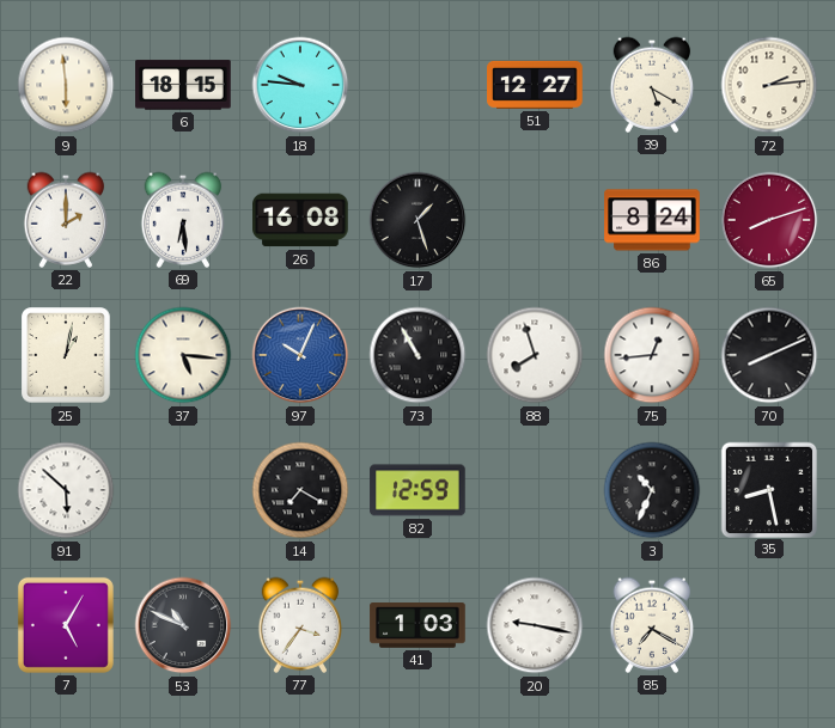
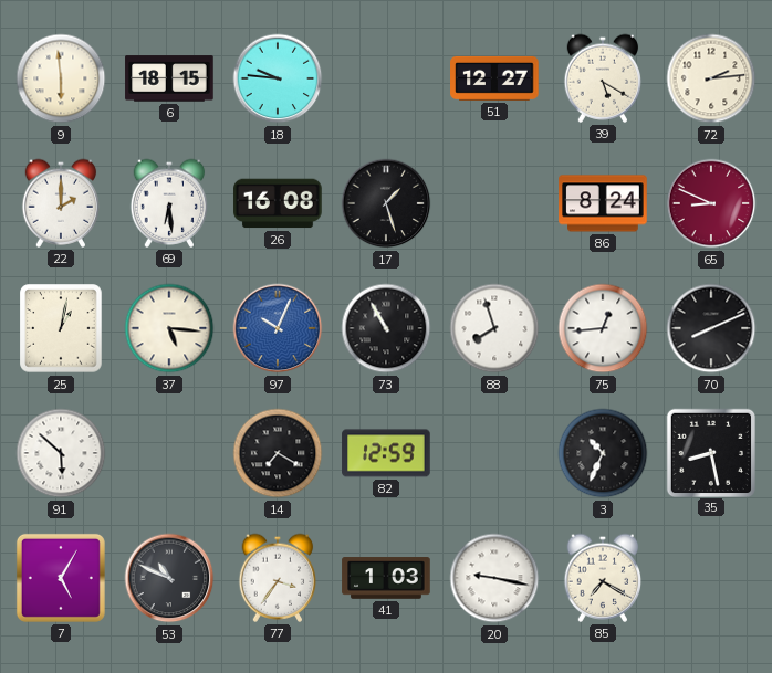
65: 8:12 -> 8:49 (711, 203)
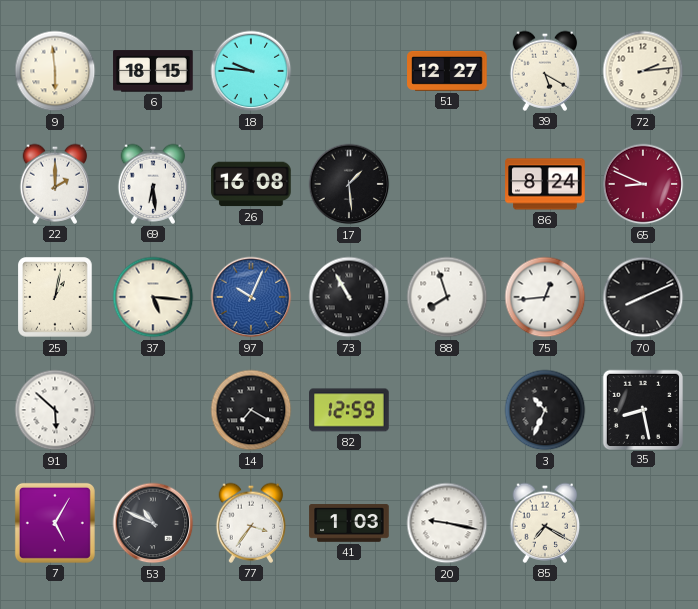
17: 1:27 -> 1:29 (349, 184)
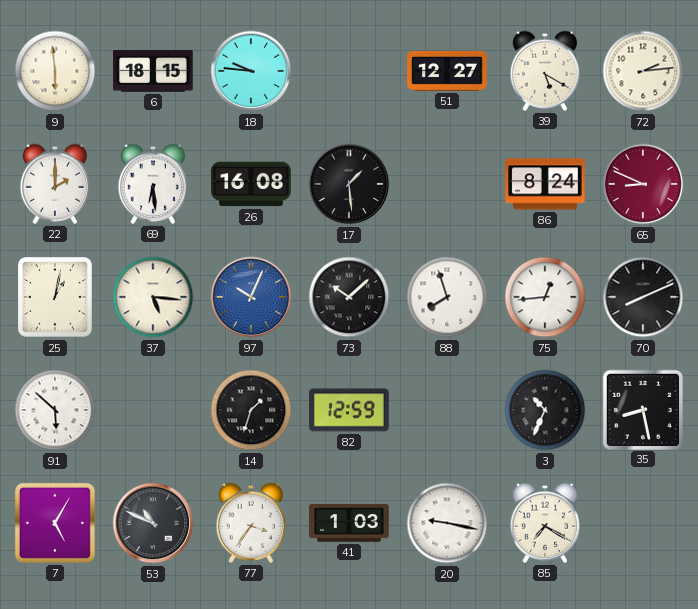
73: 10:55 -> 10:08 (349, 297)
14: 7:20 -> 1:33 (251, 410)
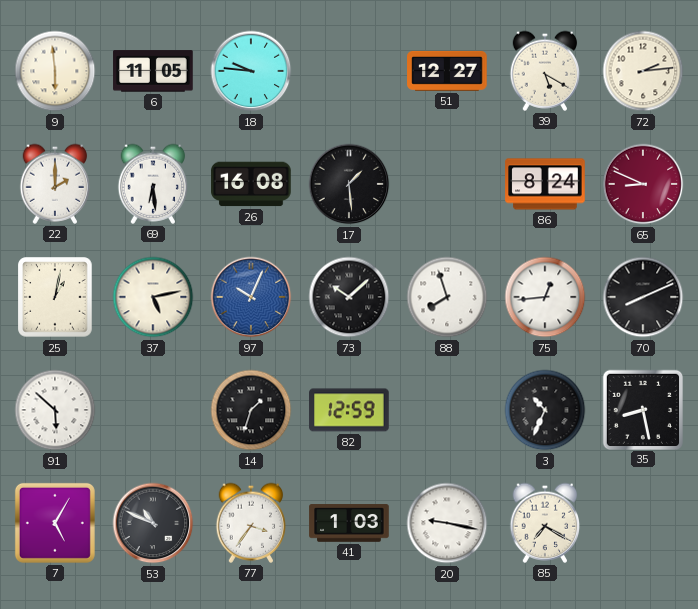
6: 18:15 -> 11:05 (153, 71)
37: 5:16 -> 5:13 (153, 297)
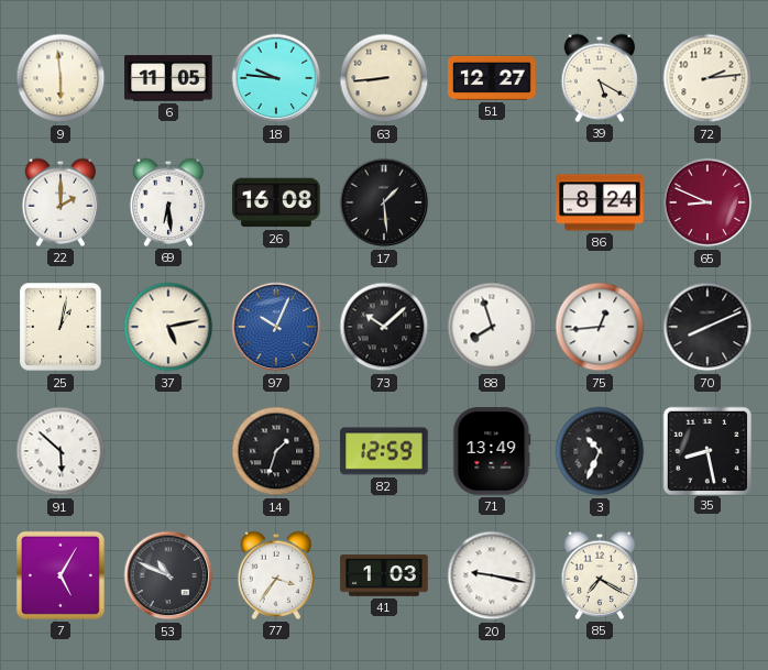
63: none -> 8:44 (384, 78)
71: none -> 13:49 (492, 451)
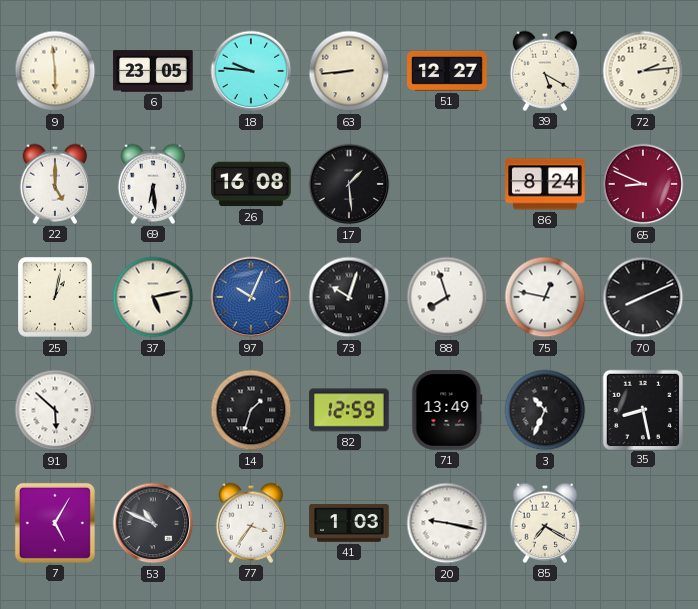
6: 11:05 -> 23:05 (153, 71)
22: 2:00 -> 5:00 (55, 184)
73: 10:08 -> 10:03 (349, 297)
75: 12:44 -> 12:47 (545, 297)
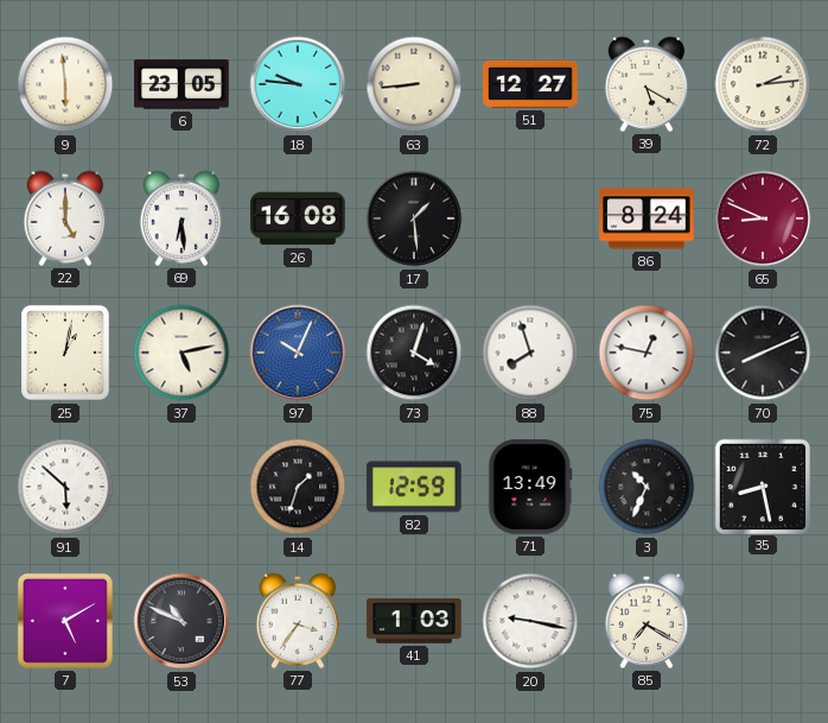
73: 10:03 -> 4:03 (414, 353)
7: 5:05 -> 5:10 (65, 621)
